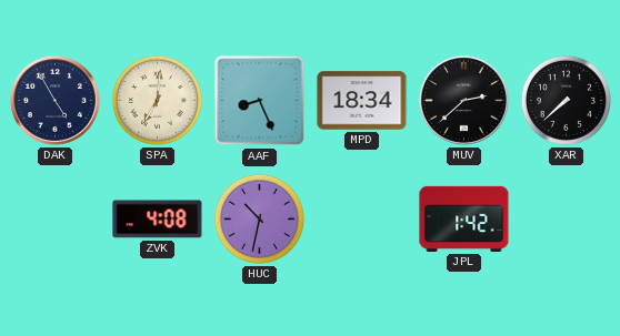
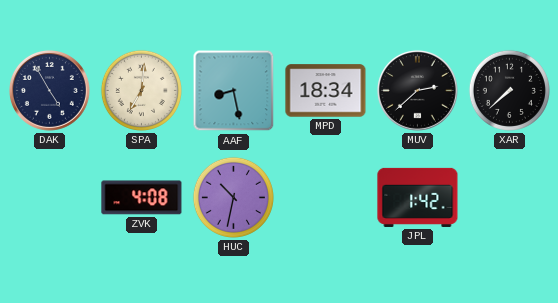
AAF: 8:26 -> 8:28 (234, 91)
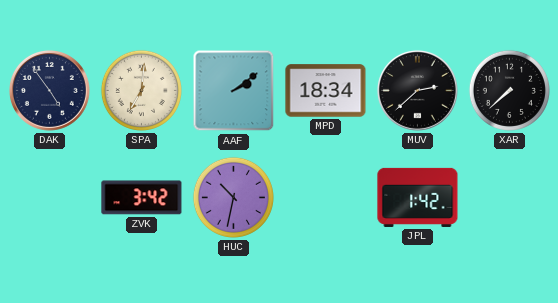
DAK: 4:55 -> 4:54 (49, 90)
AAF: 8:28 -> 2:09 (234, 91)
ZVK: 4:08 -> 3:42 (142, 198)
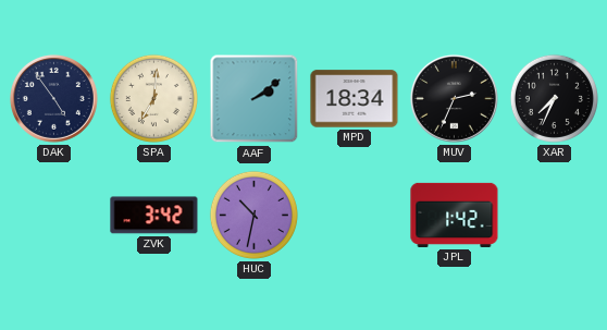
MUV: 2:38 -> 2:34 (454, 98)
XAR: 7:38 -> 7:34 (554, 98)
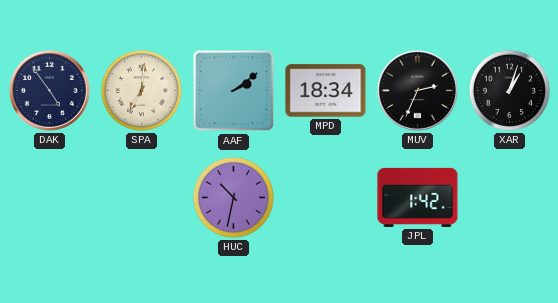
XAR: 7:34 -> 1:03 (509, 90)
ZVK: 3:42 -> none (154, 216)
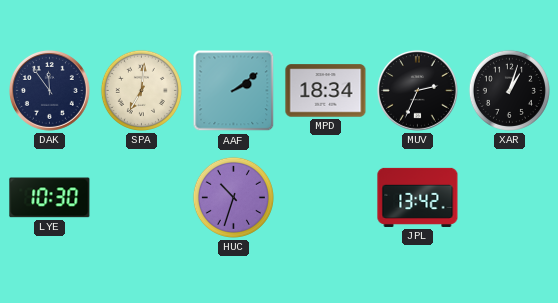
DAK: 4:54 -> 11:54 (49, 90)
LYE: none -> 10:30 (50, 198)
HUC: 10:32 -> 10:33 (233, 197)
JPL: 1:42 -> 13:42 (418, 197)
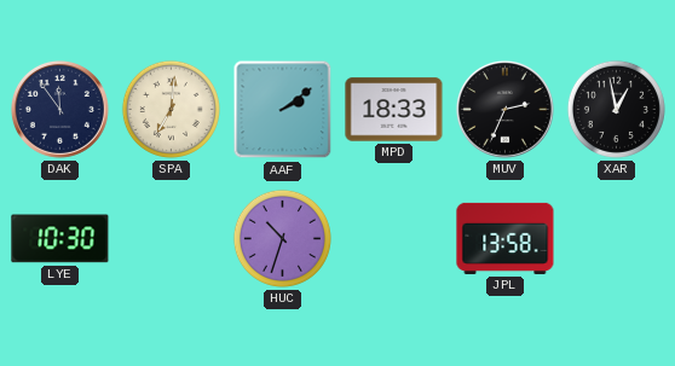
MPD: 18:34 -> 18:33 (394, 110)
XAR: 1:03 -> 12:58 (616, 109)
JPL: 13:42 -> 13:58 (506, 238)
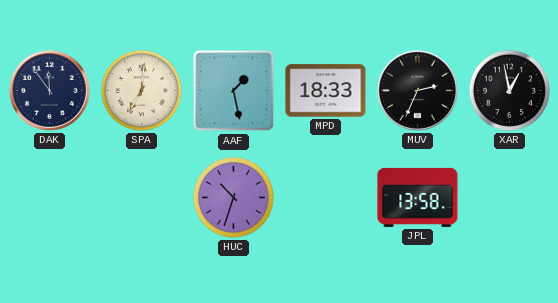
AAF: 2:09 -> 1:28 (234, 91)
LYE: 10:30 -> none (60, 239)
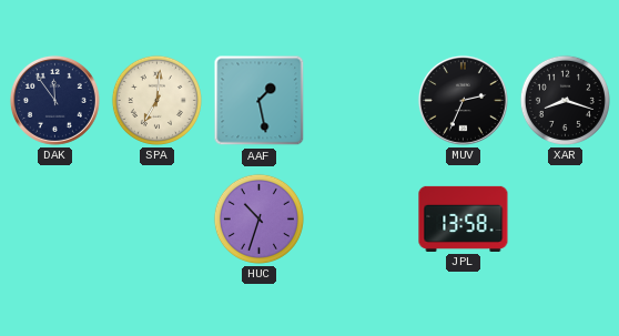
MPD: 18:33 -> none (326, 91)
XAR: 12:58 -> 8:18 (565, 100)
